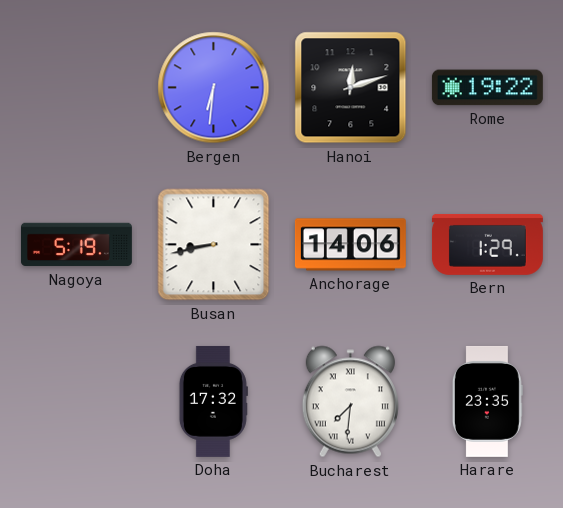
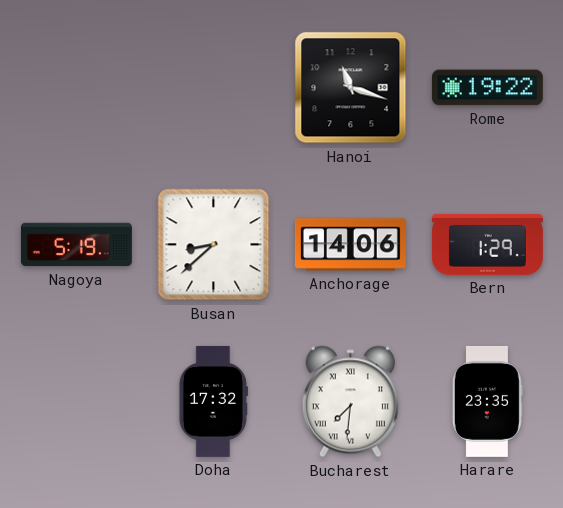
Bergen: 6:31 -> none (214, 88)
Hanoi: 12:12 -> 11:18 (351, 88)
Busan: 8:43 -> 8:38 (214, 245)
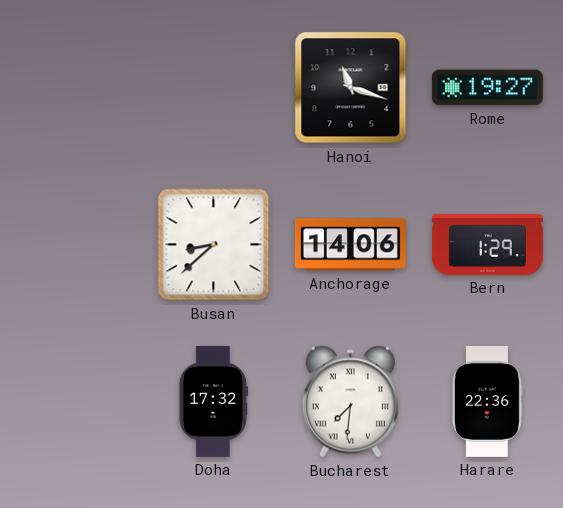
Rome: 19:22 -> 19:27 (487, 88)
Nagoya: 5:19 -> none (76, 245)
Harare: 23:35 -> 22:36 (487, 401)
